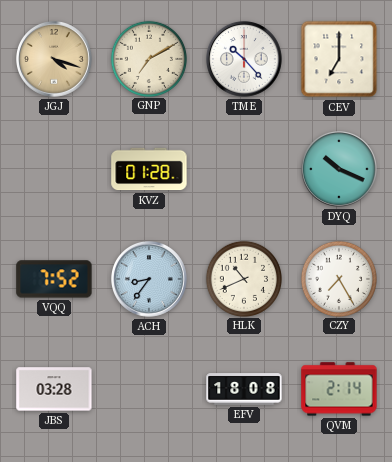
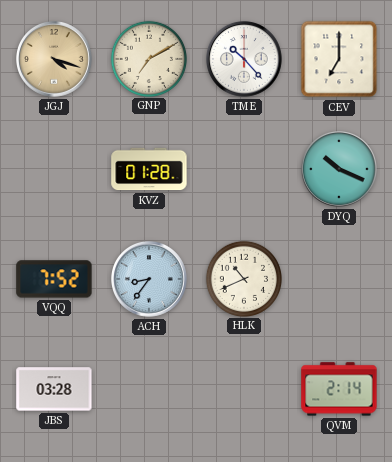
CZY: 7:25 -> none (338, 278)
EFV: 18:08 -> none (244, 389)
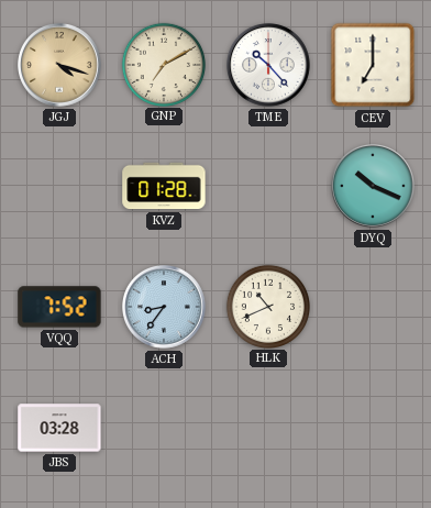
QVM: 2:14 -> none (339, 389)
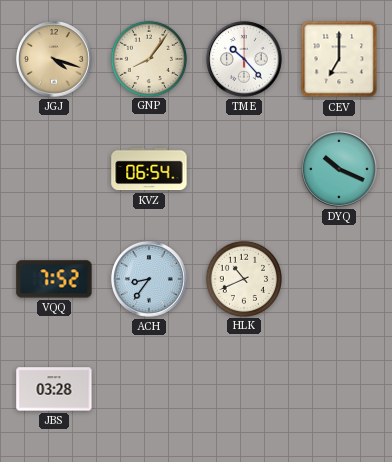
GNP: 7:10 -> 8:06 (148, 58)
KVZ: 01:28 -> 06:54 (149, 169)
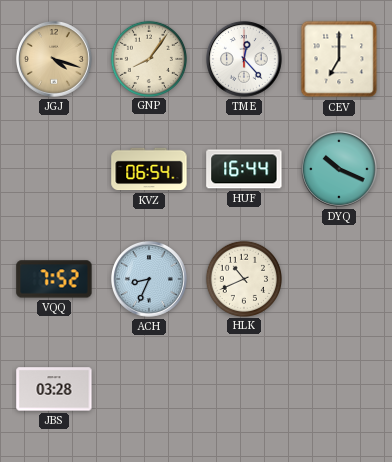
TME: 10:23 -> 12:23 (245, 60)
HUF: none -> 16:44 (244, 169)
ACH: 8:36 -> 8:34 (150, 280)
